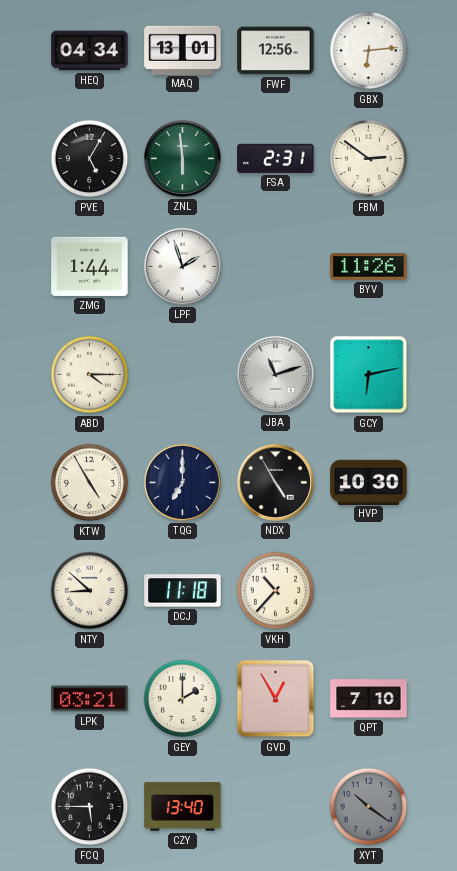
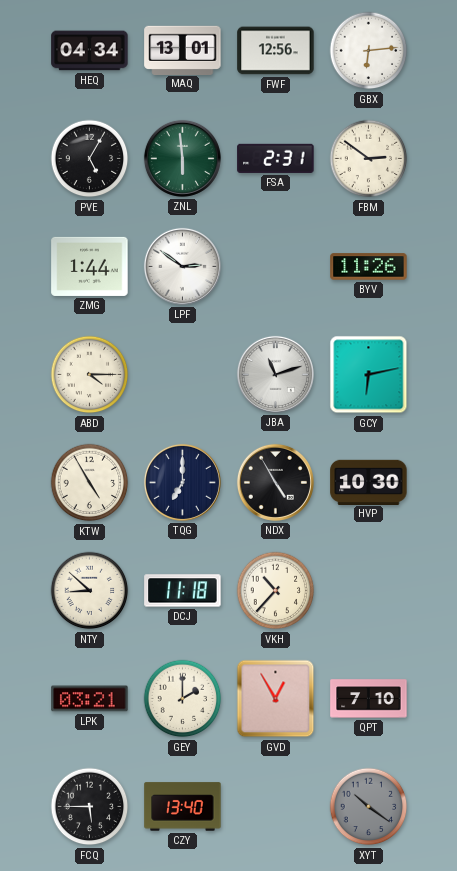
LPF: 1:57 -> 2:51 (182, 266)
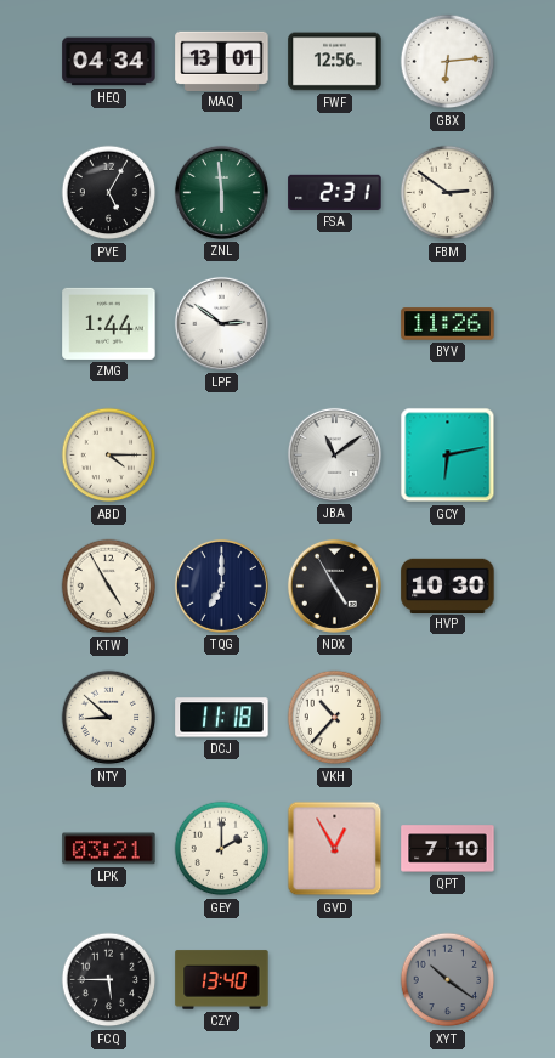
JBA: 11:12 -> 11:09 (334, 454)
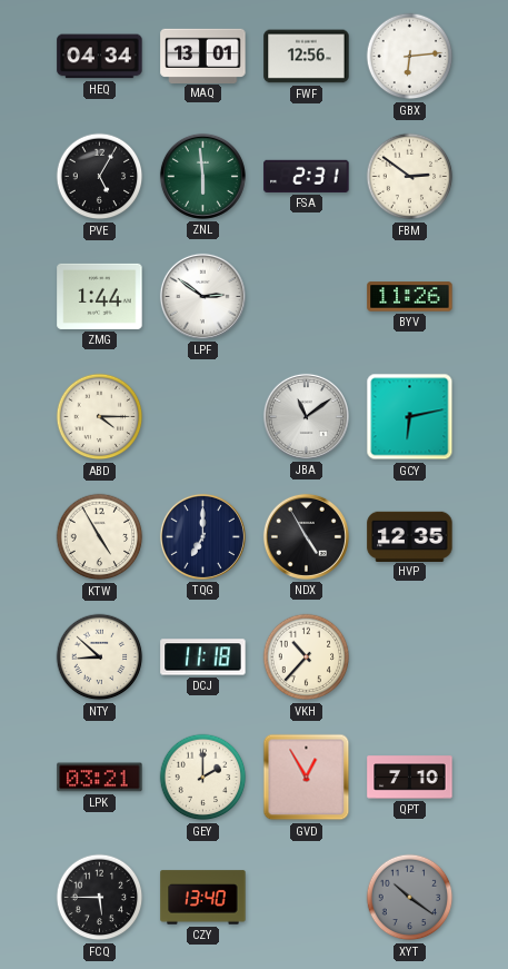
HVP: 10:30 -> 12:35 (410, 536)
